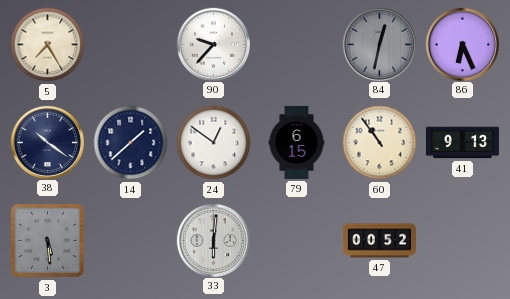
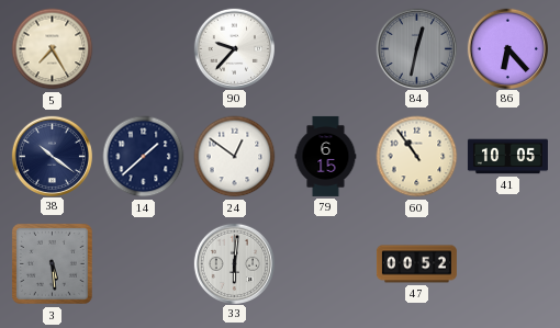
86: 6:26 -> 6:23 (507, 48)
41: 9:13 -> 10:05 (507, 157)
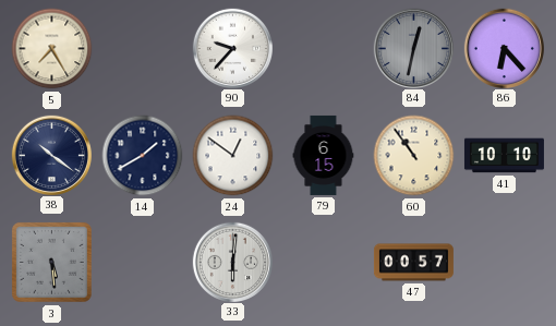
14: 1:38 -> 1:40 (143, 156)
41: 10:05 -> 10:10 (504, 156)
47: 00:52 -> 00:57 (413, 263)
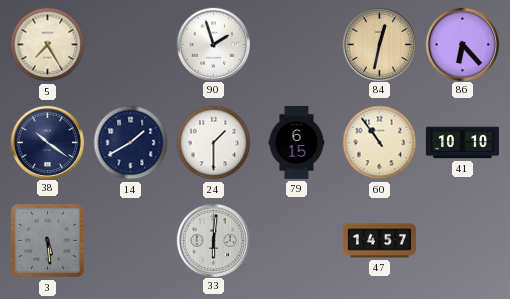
90: 9:37 -> 1:57 (213, 44)
84 dial: grey -> champagne (379, 44)
24: 12:51 -> 1:30 (214, 143)
47: 00:57 -> 14:57 (379, 241)
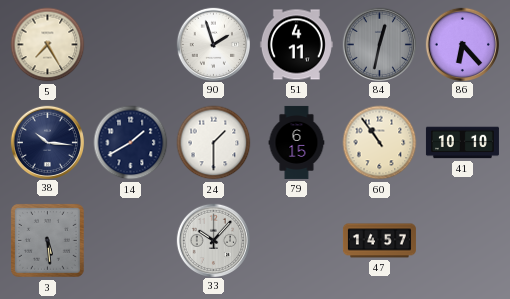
51: none -> 4:11 (296, 45)
84 dial: champagne -> grey (379, 44)
38: 10:21 -> 10:16 (47, 142)
33: 6:01 -> 10:07 (213, 240)
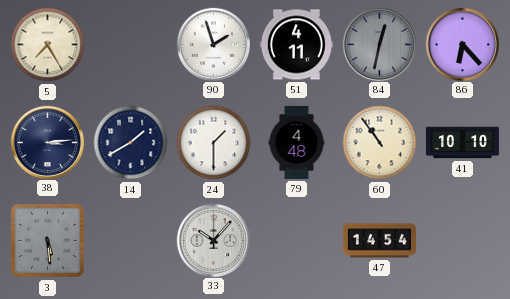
38: 10:16 -> 3:14 (47, 142)
79: 6:15 -> 4:48 (297, 142)
47: 14:57 -> 14:54 (379, 241)
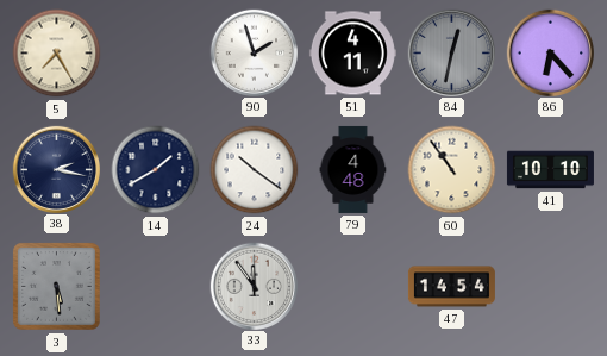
38: 3:14 -> 2:17 (56, 169)
24: 1:30 -> 10:21 (255, 170)
33: 10:07 -> 11:54 (254, 286)
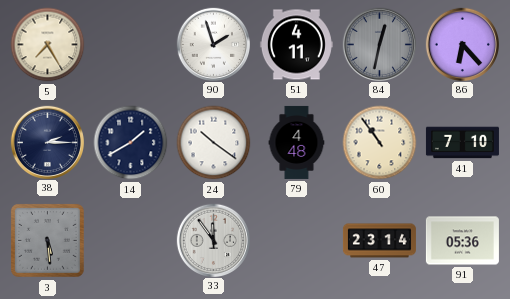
38: 2:17 -> 2:15 (47, 142)
41: 10:10 -> 7:10 (462, 143)
47: 14:54 -> 23:14 (379, 241)
91: none -> 05:36 (462, 241)
